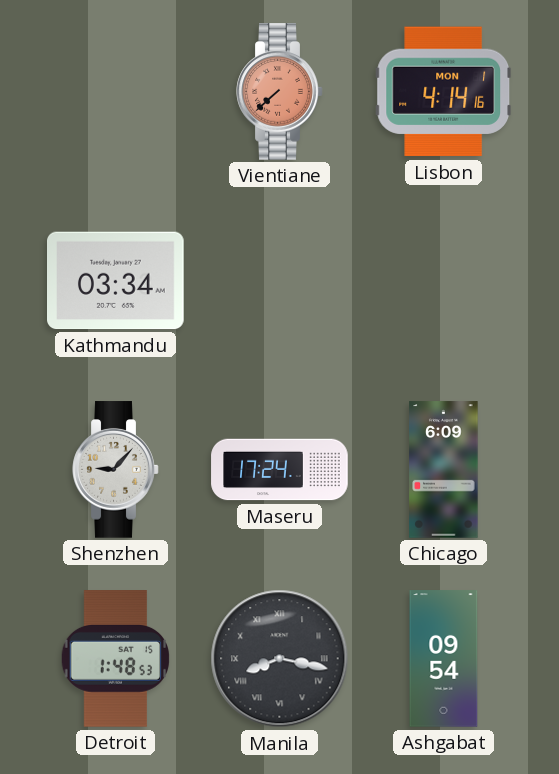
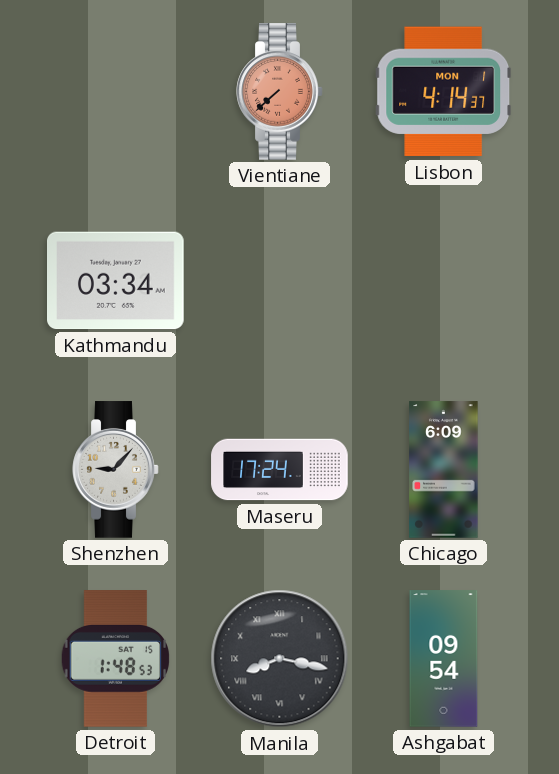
Lisbon: 4:14:16 -> 4:14:37 (443, 92)
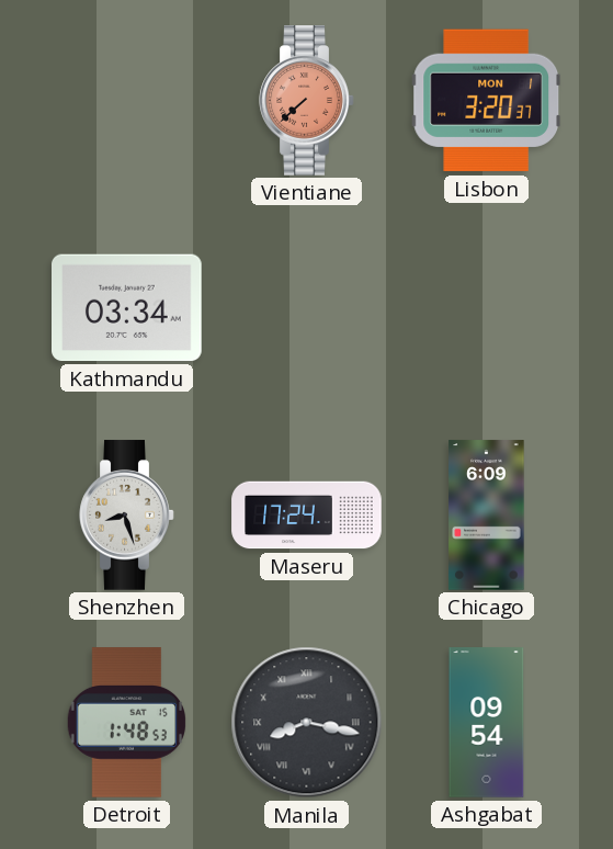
Lisbon: 4:14 -> 3:20 (486, 101)
Shenzhen: 9:07 -> 8:27 (127, 516)
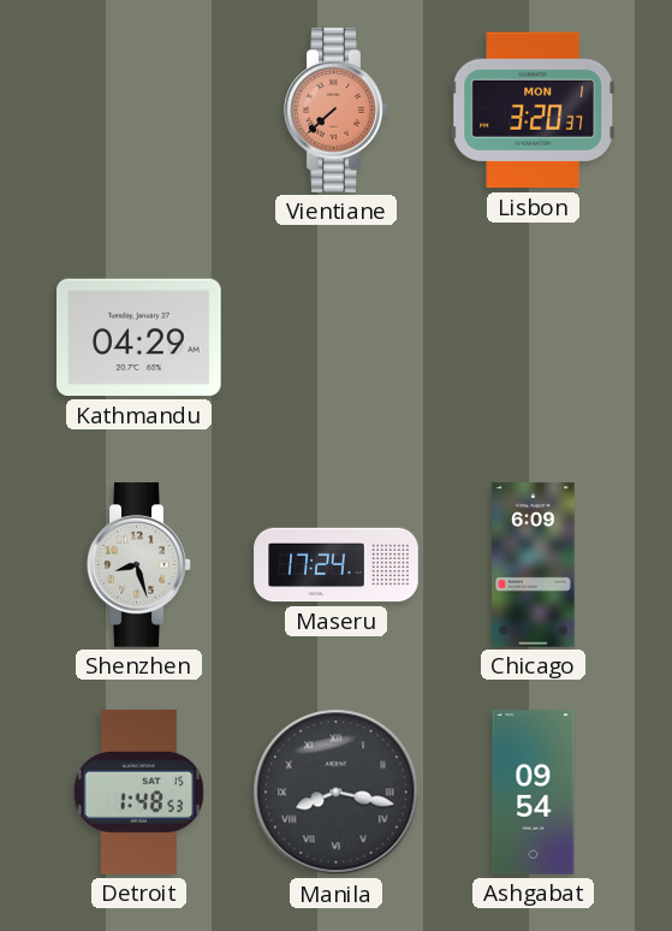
Kathmandu: 03:34 -> 04:29 (139, 338)
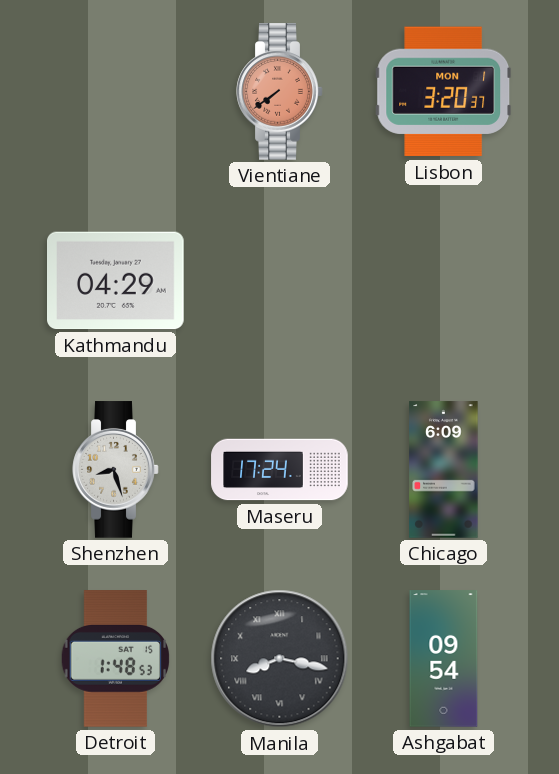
Vientiane: 7:38 -> 7:39 (280, 92)
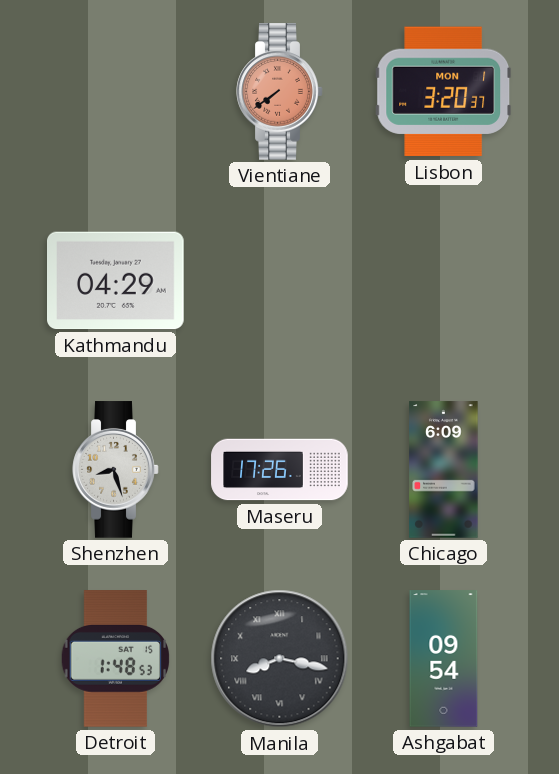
Maseru: 17:24 -> 17:26 (280, 470)
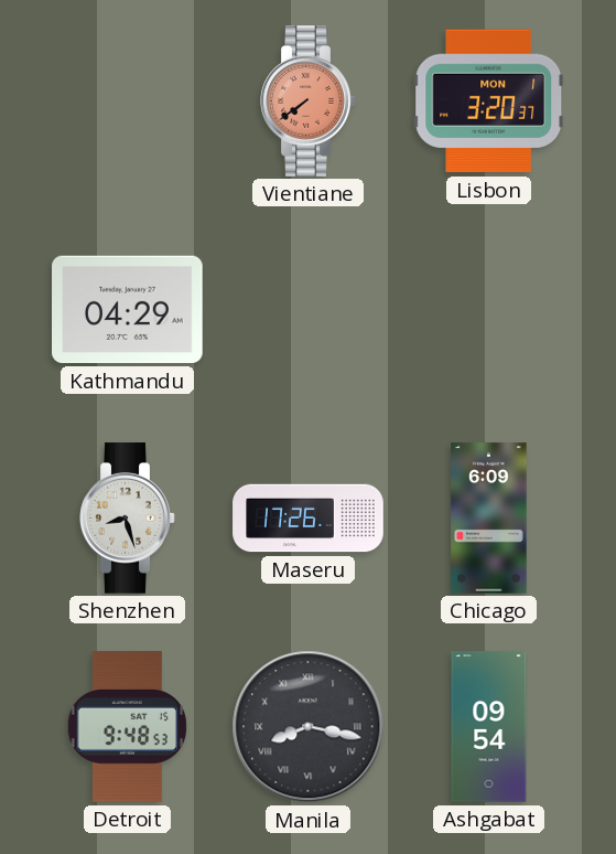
Detroit: 1:48 -> 9:48 (128, 727)
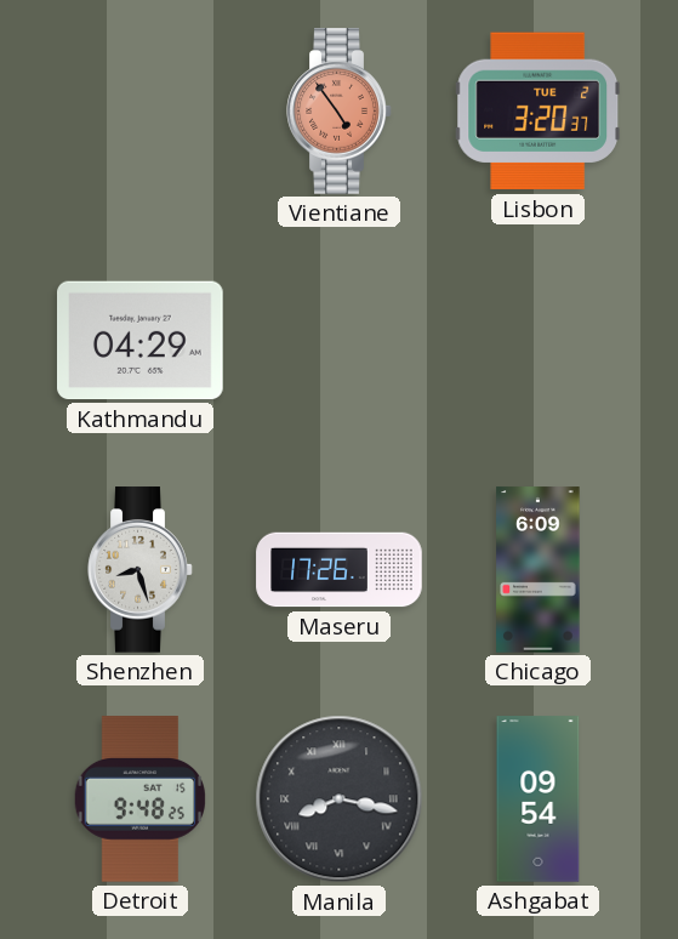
Vientiane: 7:39 -> 4:54 (340, 112)
Lisbon date: MON 1 -> TUE 2 (537, 112)
Detroit: 9:48:53 -> 9:48:25 (141, 799)
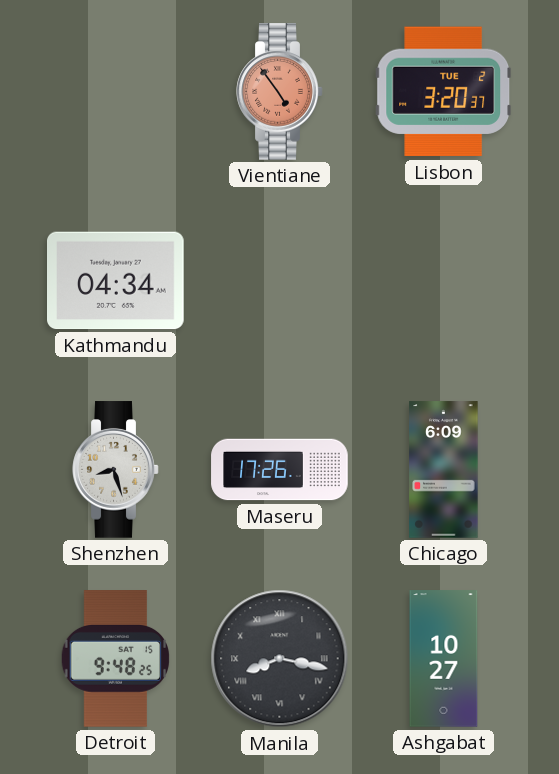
Kathmandu: 04:29 -> 04:34 (116, 281)
Ashgabat: 09:54 -> 10:27 (444, 659)
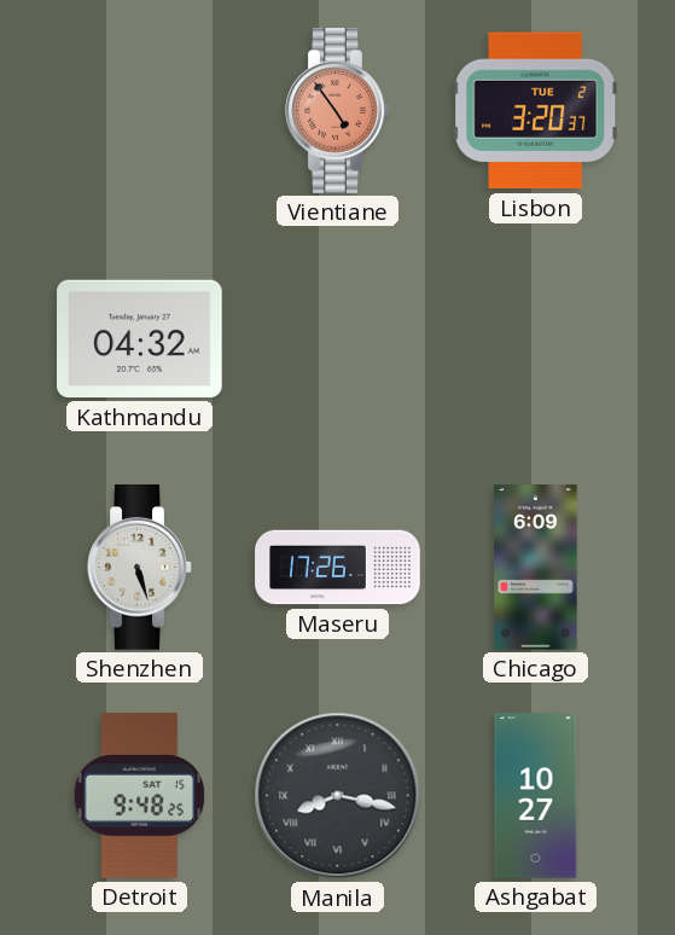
Kathmandu: 04:34 -> 04:32 (140, 339)
Shenzhen: 8:27 -> 5:27 (140, 568)
